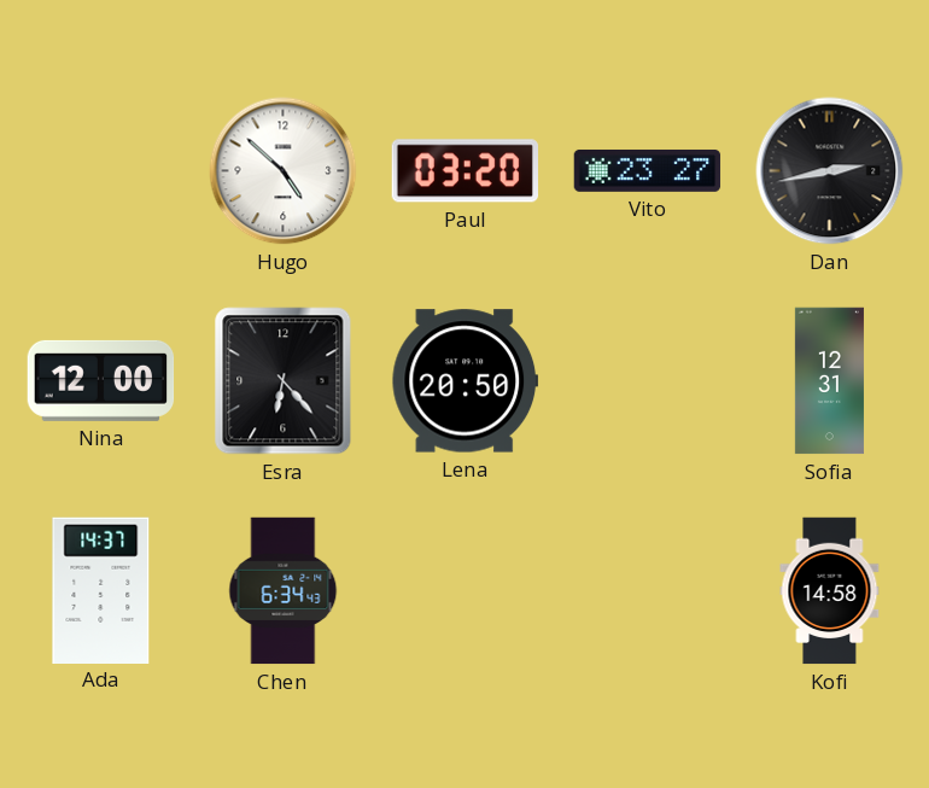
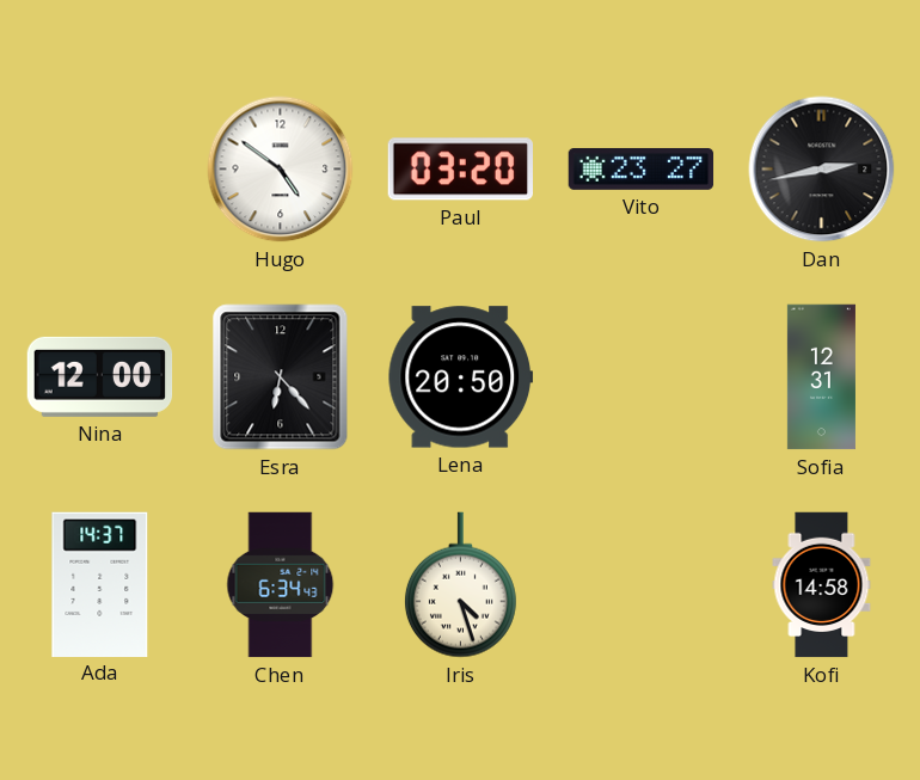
Hugo: 4:52 -> 4:51 (281, 170)
Iris: none -> 4:27 (460, 585)
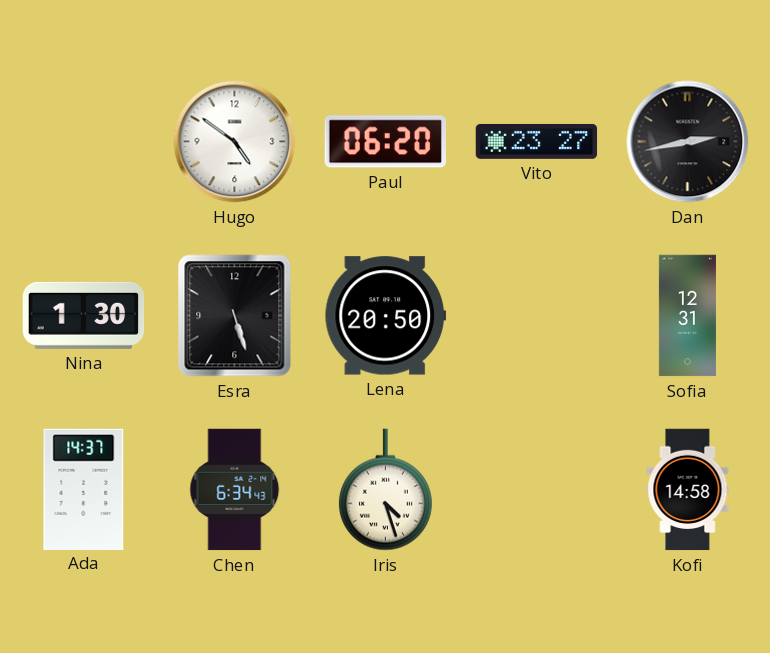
Paul: 03:20 -> 06:20 (385, 142)
Nina: 12:00 -> 1:30 (84, 315)
Esra: 6:23 -> 5:27 (235, 316)
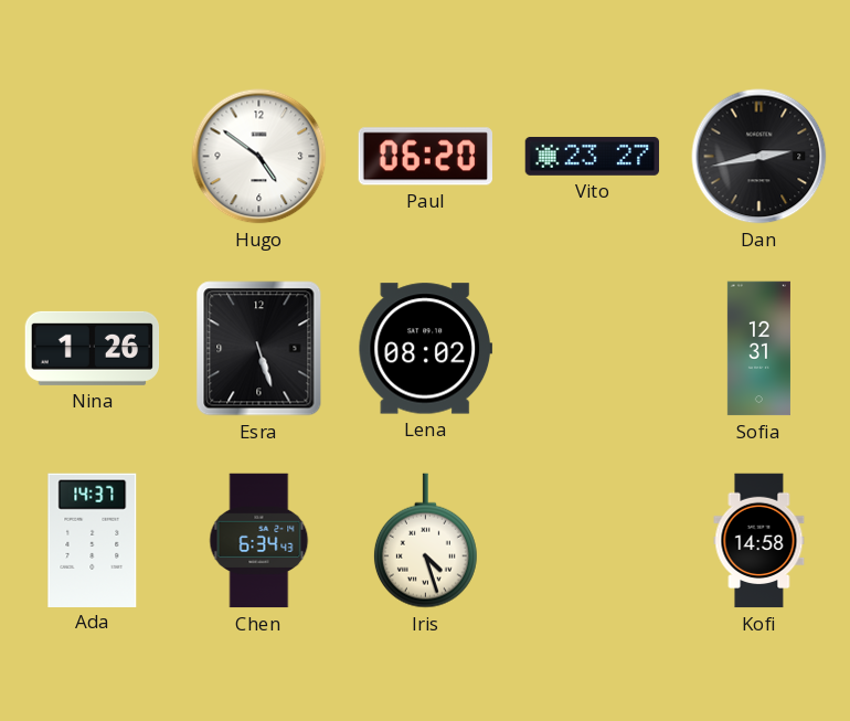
Nina: 1:30 -> 1:26 (93, 348)
Lena: 20:50 -> 08:02 (426, 349)
